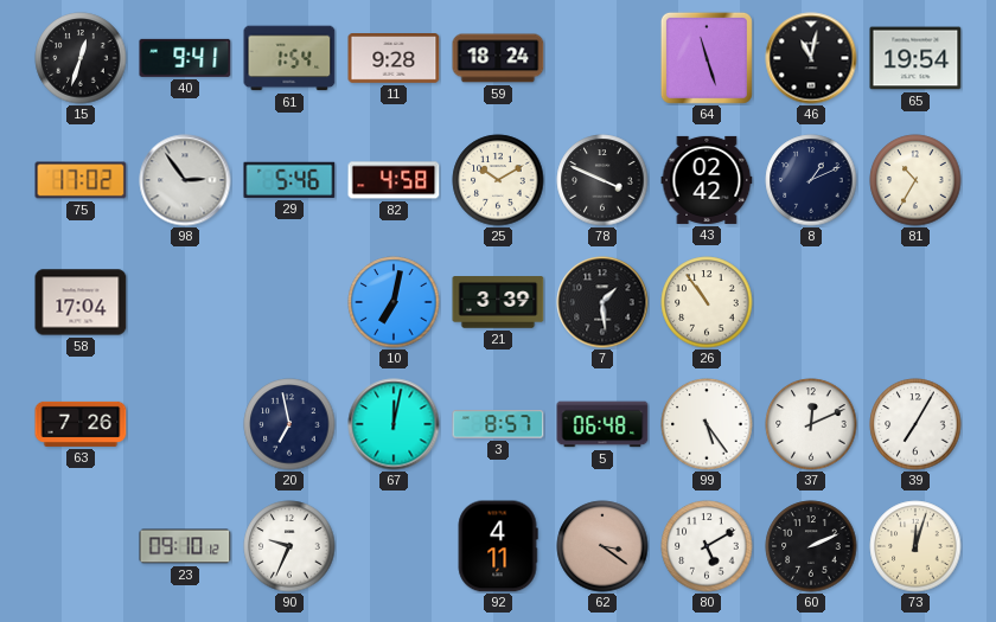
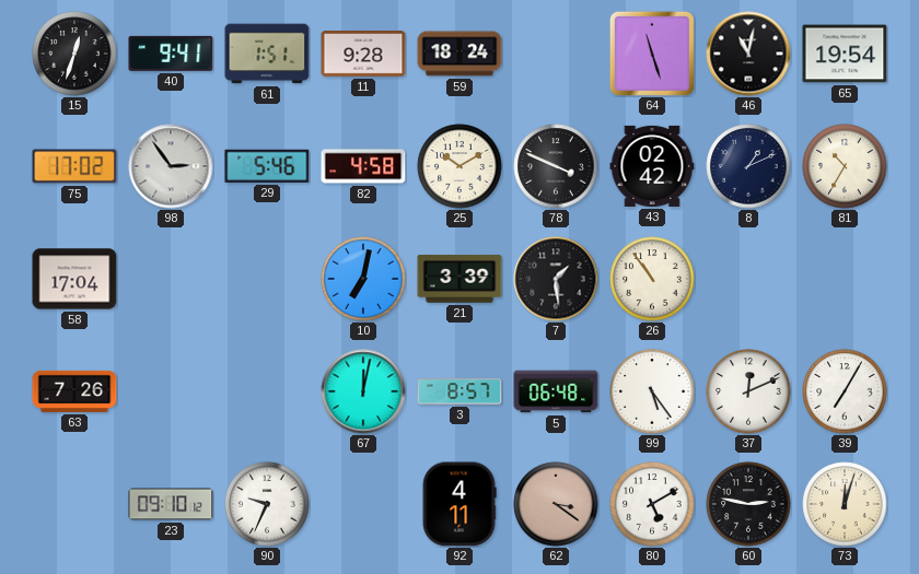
61: 1:54 -> 1:51 (267, 54)
20: 6:58 -> none (289, 424)
60: 2:11 -> 2:47 (748, 504)
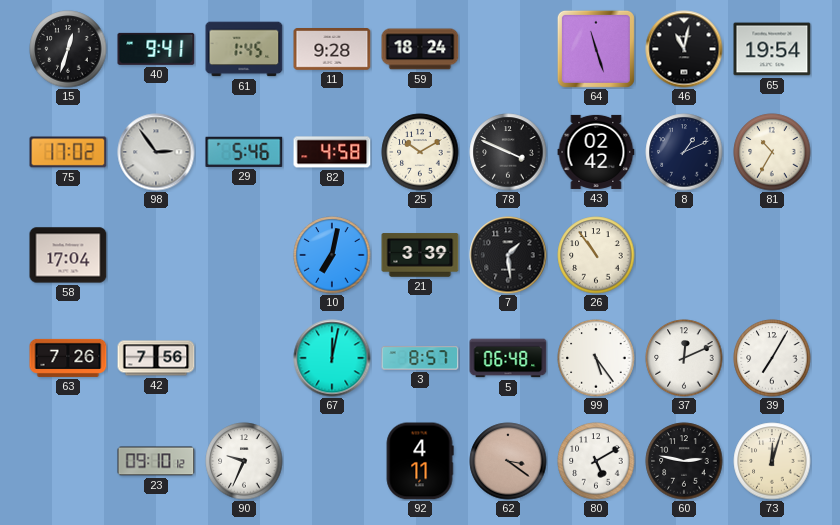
61: 1:51 -> 1:45 (244, 49)
42: none -> 7:56 (156, 358)
